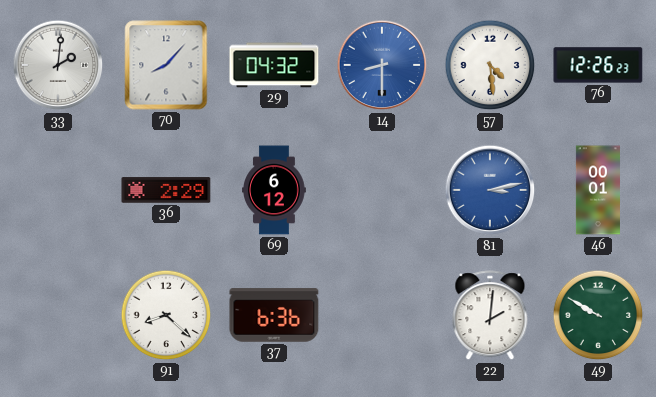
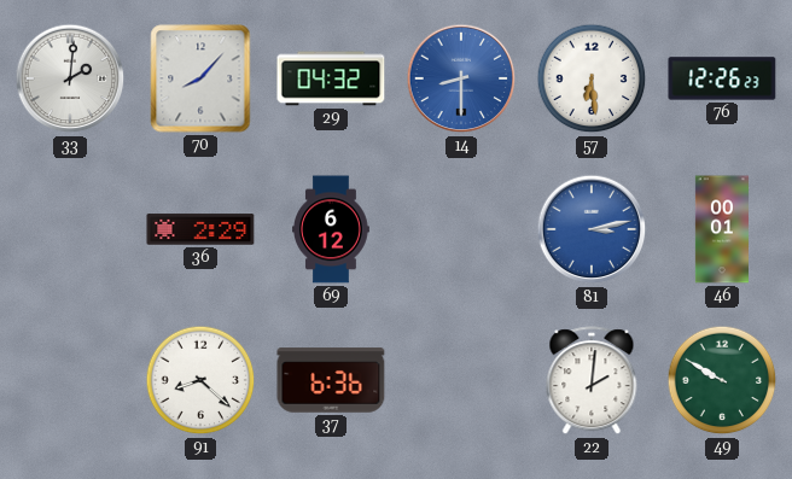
57: 4:29 -> 6:29 (592, 78)
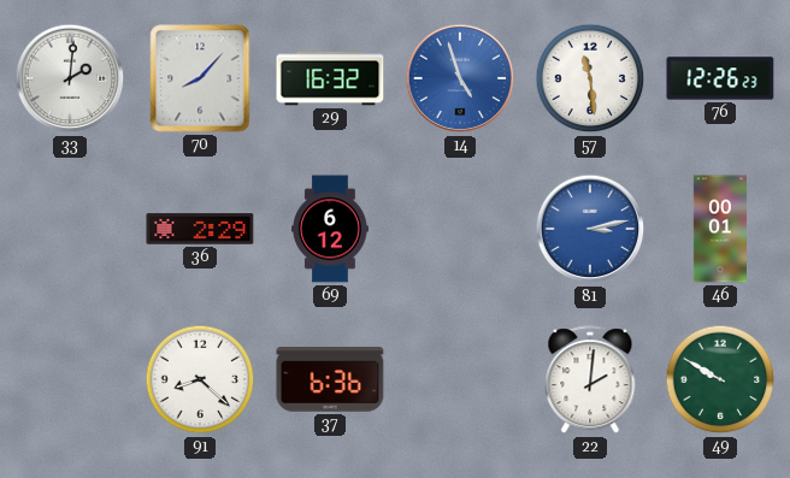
29: 04:32 -> 16:32 (330, 78)
14: 8:30 -> 4:57 (460, 78)
57: 6:29 -> 11:29 (590, 78)
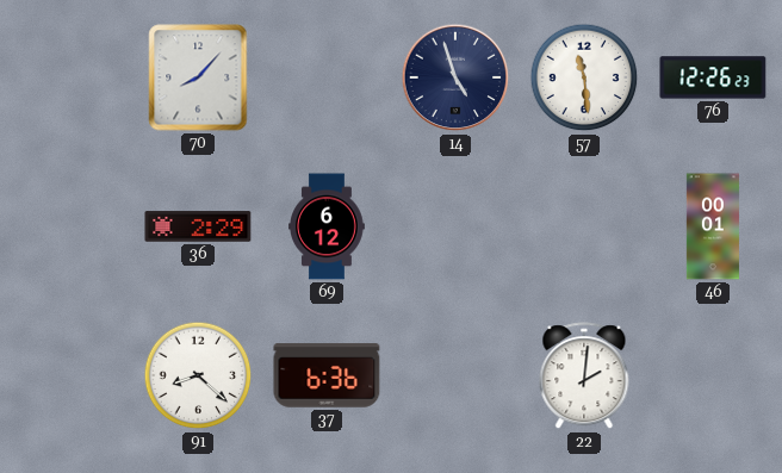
33: 2:01 -> none (70, 78)
29: 16:32 -> none (330, 78)
14 dial: blue -> navy (455, 77)
81: 3:13 -> none (590, 229)
49: 9:50 -> none (720, 379)
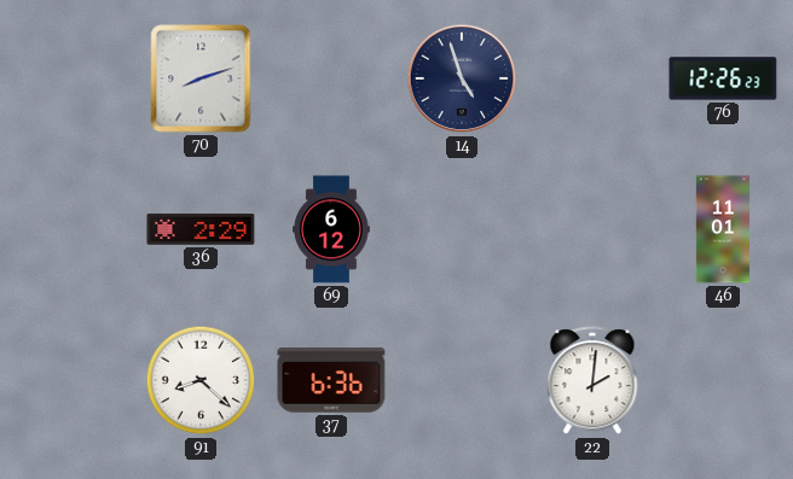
70: 8:07 -> 8:12 (201, 78)
57: 11:29 -> none (584, 77)
46: 00:01 -> 11:01 (723, 229)
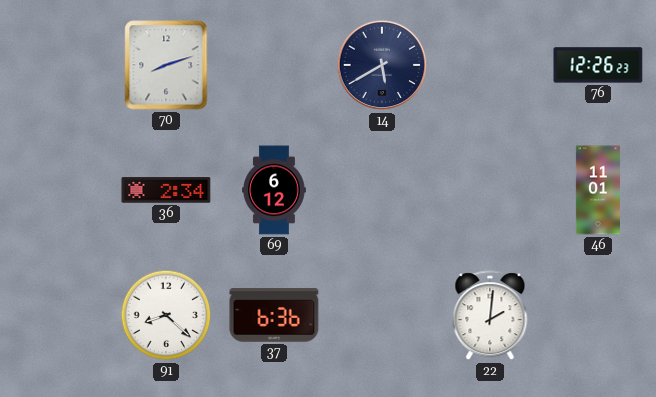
14: 4:57 -> 5:40 (382, 65)
36: 2:29 -> 2:34 (166, 190)
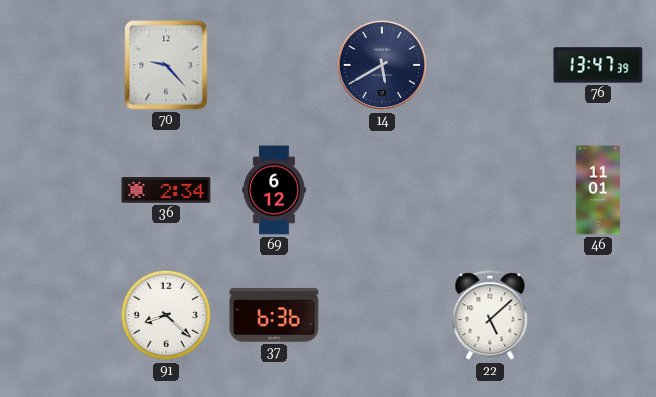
70: 8:12 -> 9:23 (166, 65)
76: 12:26 -> 13:47 (598, 65)
22: 2:01 -> 5:08 (490, 316)
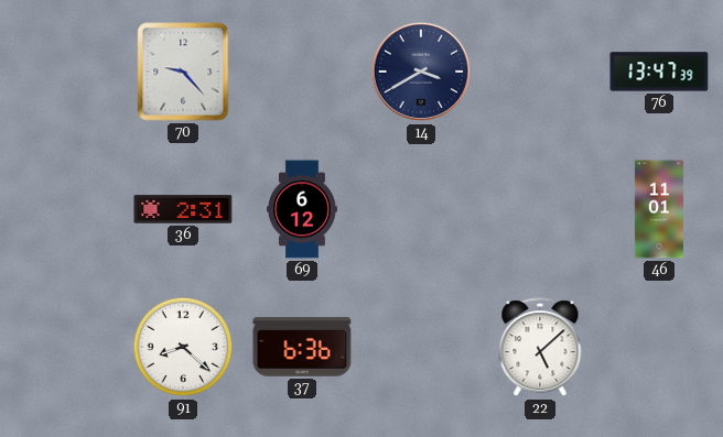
14: 5:40 -> 3:40 (421, 72)
36: 2:34 -> 2:31 (183, 209)
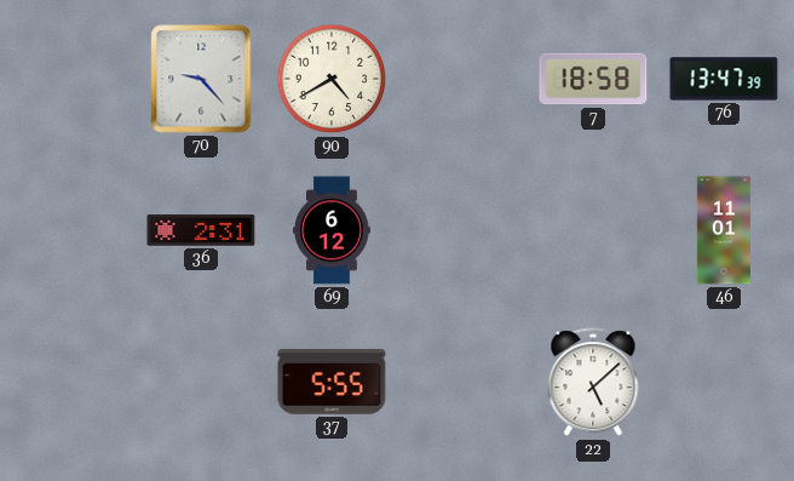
90: none -> 4:40 (332, 79)
14: 3:40 -> none (421, 72)
7: none -> 18:58 (593, 79)
91: 8:22 -> none (183, 347)
37: 6:36 -> 5:55 (332, 382)
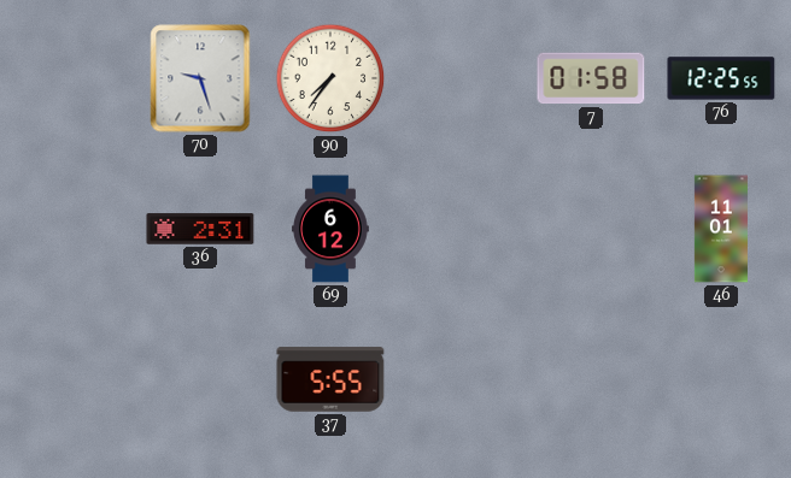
70: 9:23 -> 9:27 (200, 78)
90: 4:40 -> 7:36 (330, 78)
7: 18:58 -> 01:58 (591, 78)
76: 13:47 -> 12:25 (721, 78)
22: 5:08 -> none (593, 383)
